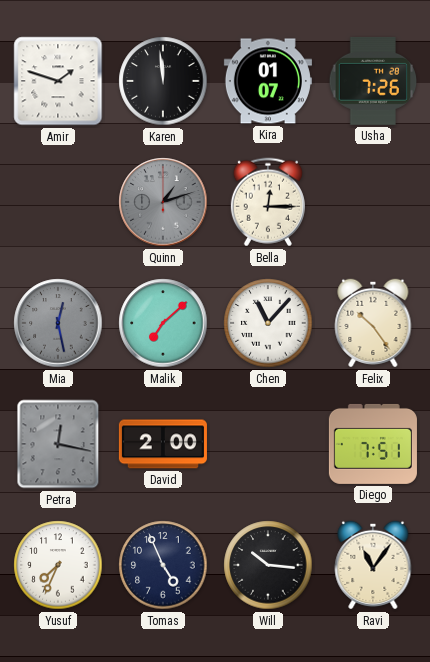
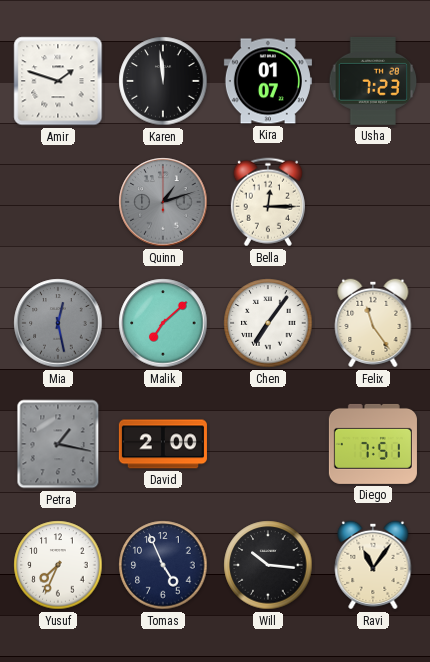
Usha: 7:26 -> 7:23 (373, 81)
Chen: 11:07 -> 7:06 (268, 323)
Felix: 10:24 -> 11:24 (373, 323)
Petra: 12:17 -> 1:17 (58, 444)
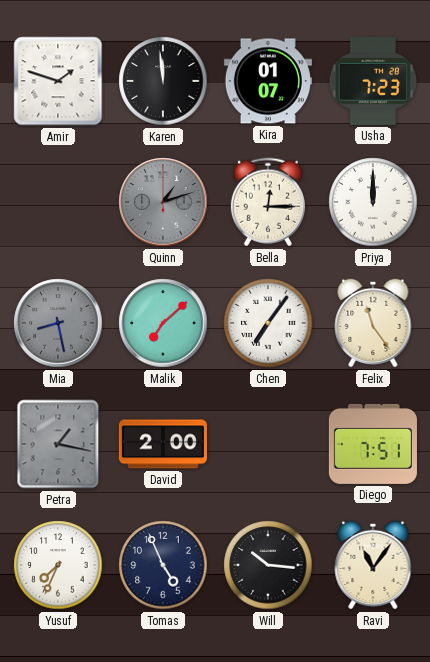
Priya: none -> 12:00 (373, 202)
Mia: 12:28 -> 8:28 (58, 323)
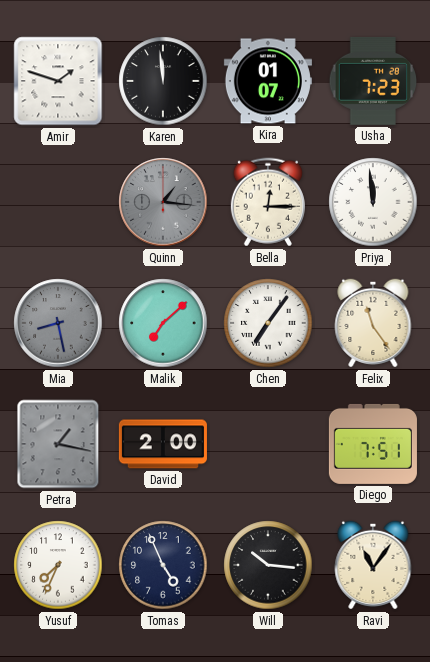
Quinn: 1:12 -> 1:16 (163, 202)
Priya: 12:00 -> 11:59 (373, 202)
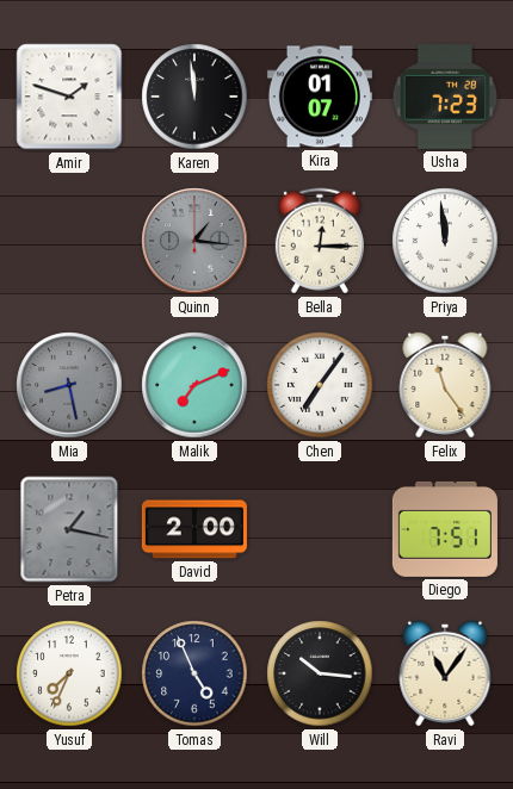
Malik: 7:08 -> 7:11 (194, 385)
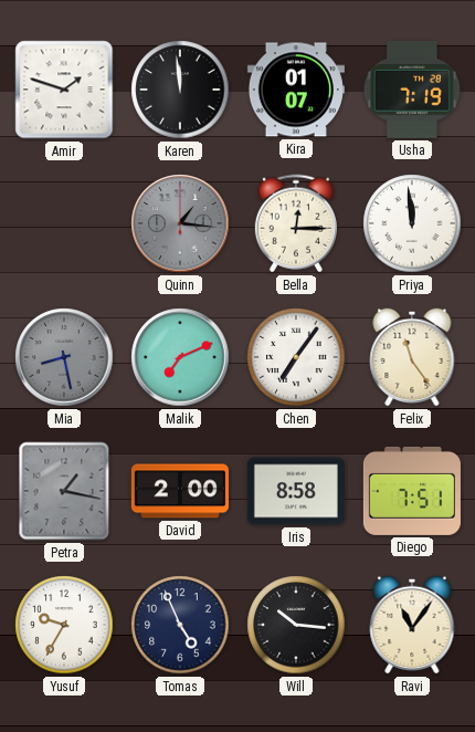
Usha: 7:23 -> 7:19 (412, 90)
Iris: none -> 8:58 (296, 491)
Yusuf: 7:34 -> 9:35 (64, 625)
